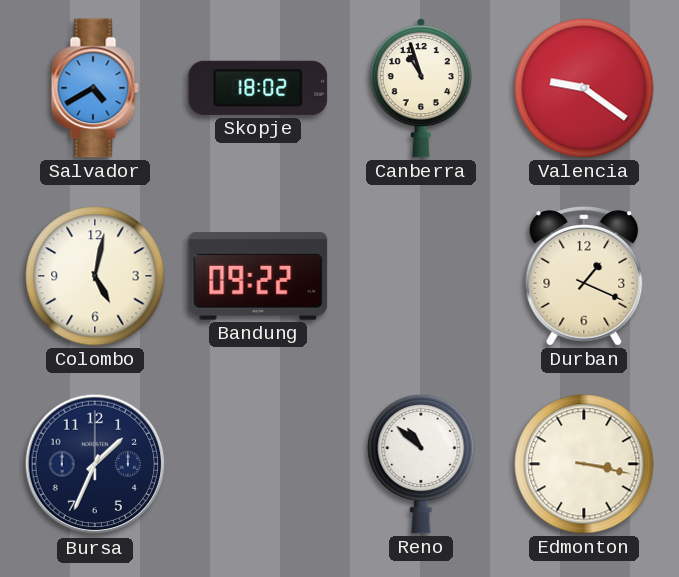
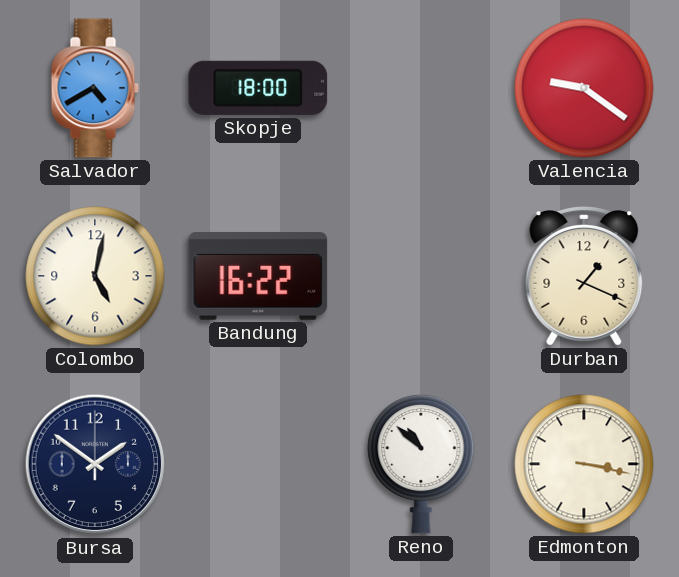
Skopje: 18:02 -> 18:00 (258, 88)
Canberra: 10:57 -> none (421, 88)
Bandung: 09:22 -> 16:22 (258, 276)
Bursa: 1:34 -> 1:51 (95, 464)
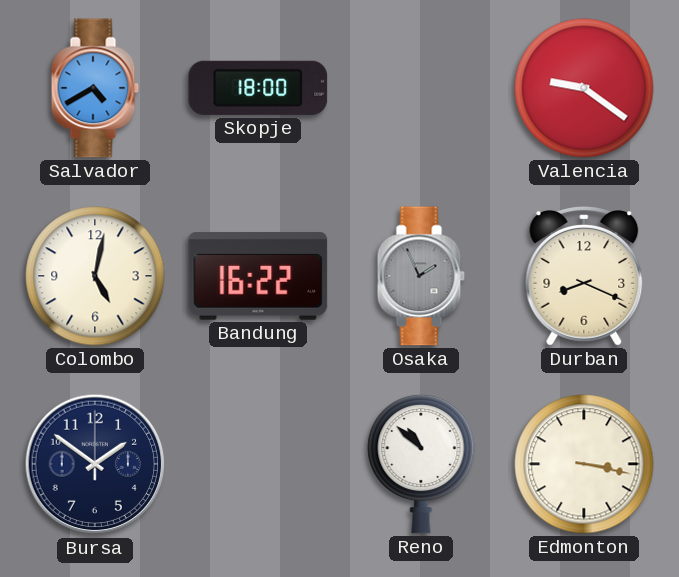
Osaka: none -> 1:56 (421, 276)
Durban: 1:19 -> 8:19 (584, 276)
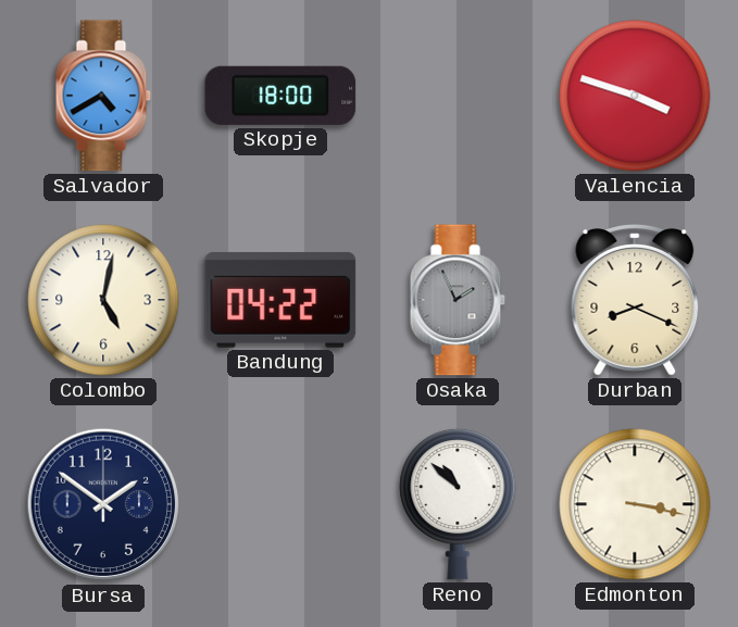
Valencia: 9:21 -> 3:48 (635, 96)
Bandung: 16:22 -> 04:22 (280, 300)
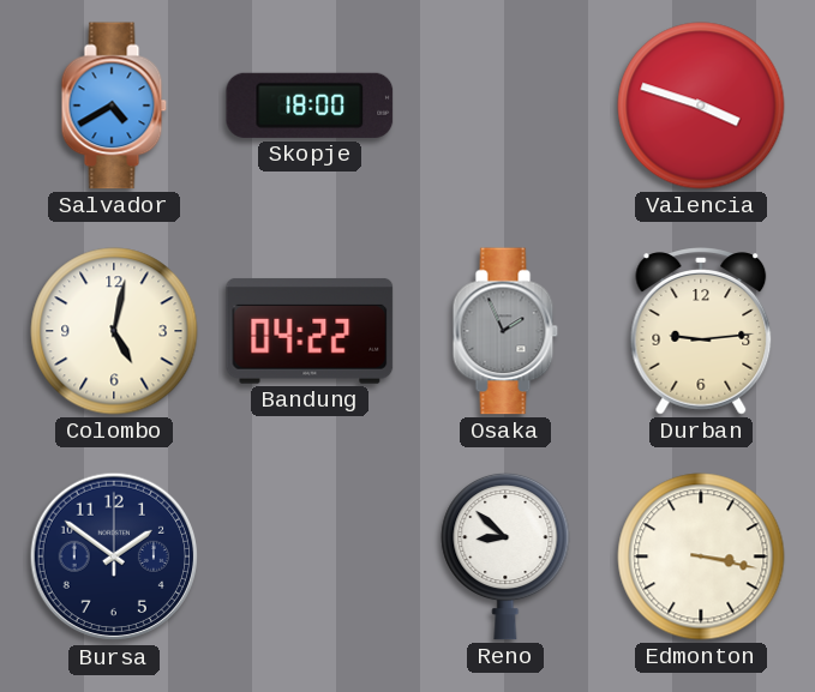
Durban: 8:19 -> 9:14 (701, 331)
Reno: 10:52 -> 8:52 (505, 556)
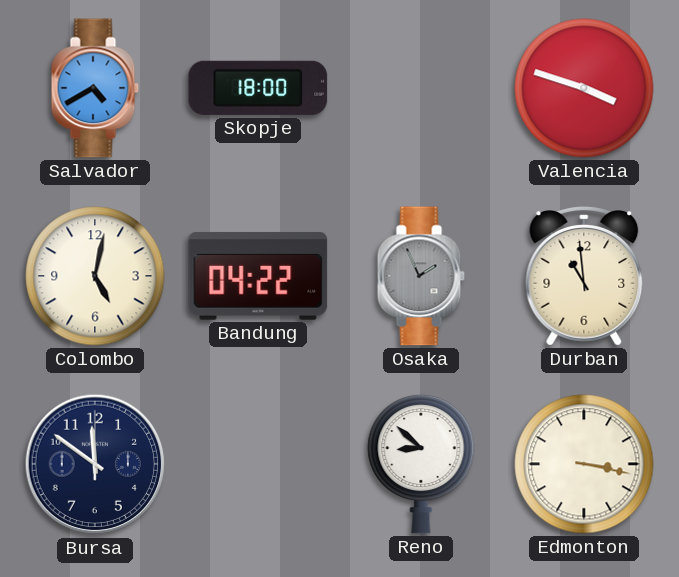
Durban: 9:14 -> 10:59 (584, 276)
Bursa: 1:51 -> 11:51 (95, 464)
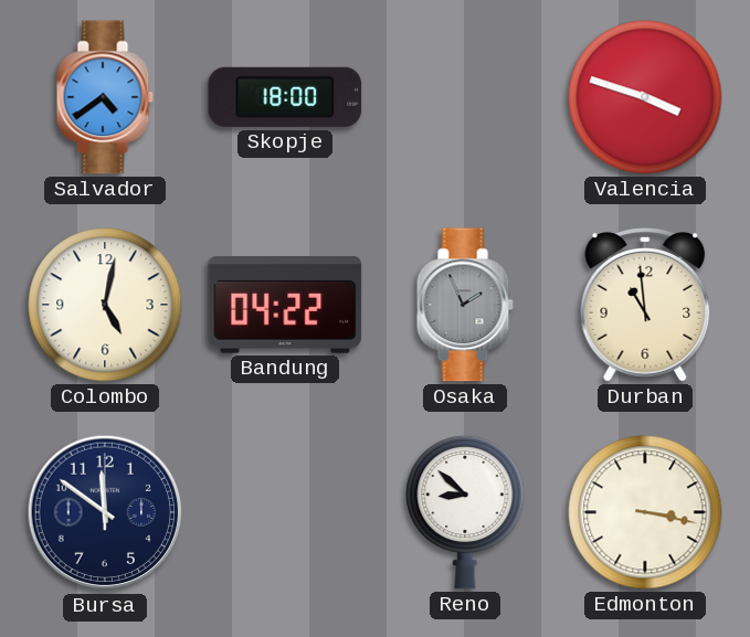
Salvador: 4:40 -> 4:39 (105, 97)
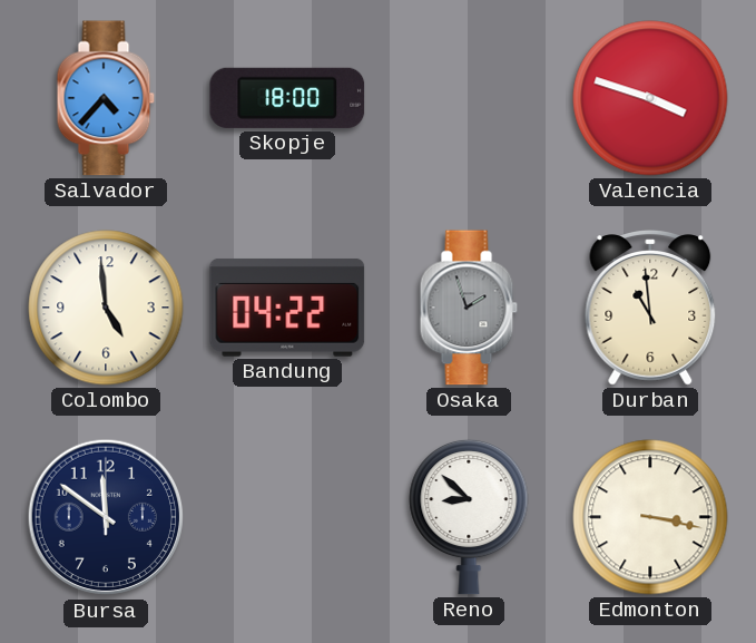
Salvador: 4:39 -> 4:37 (106, 98)
Colombo: 5:02 -> 4:59 (106, 308)
Osaka: 1:56 -> 1:57 (469, 308)
